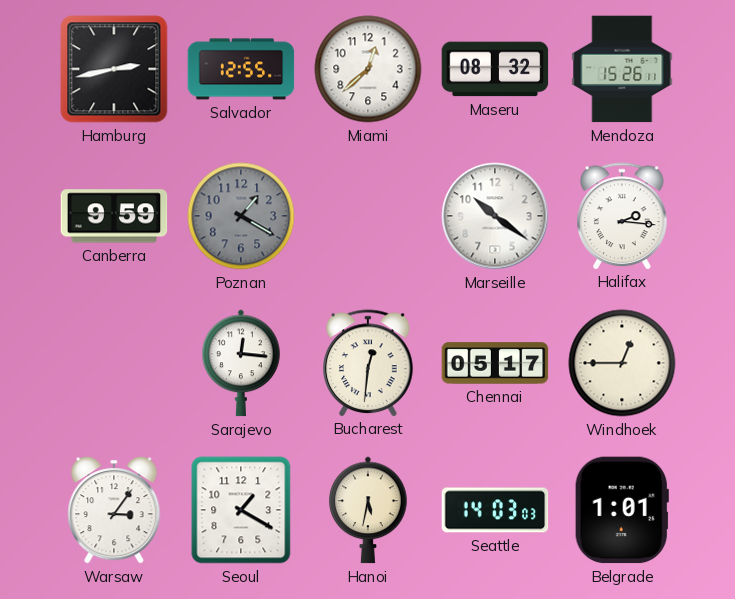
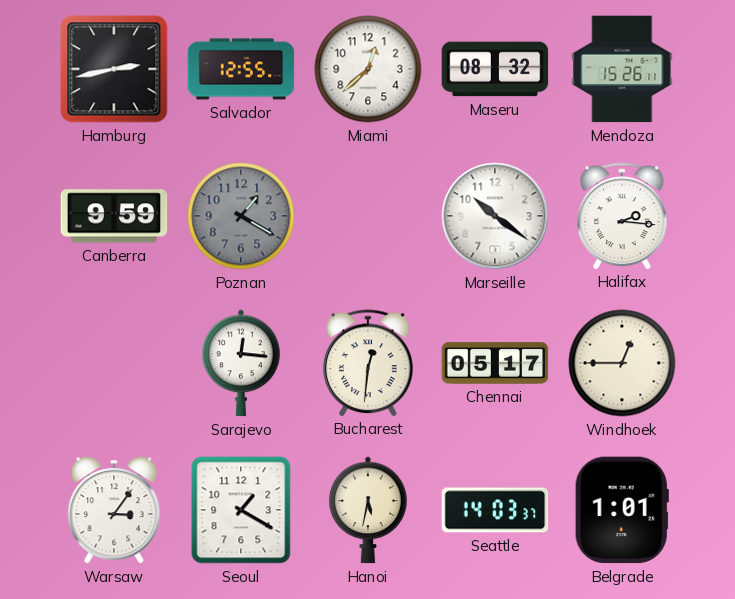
Seattle: 14:03:03 -> 14:03:37 (495, 510)
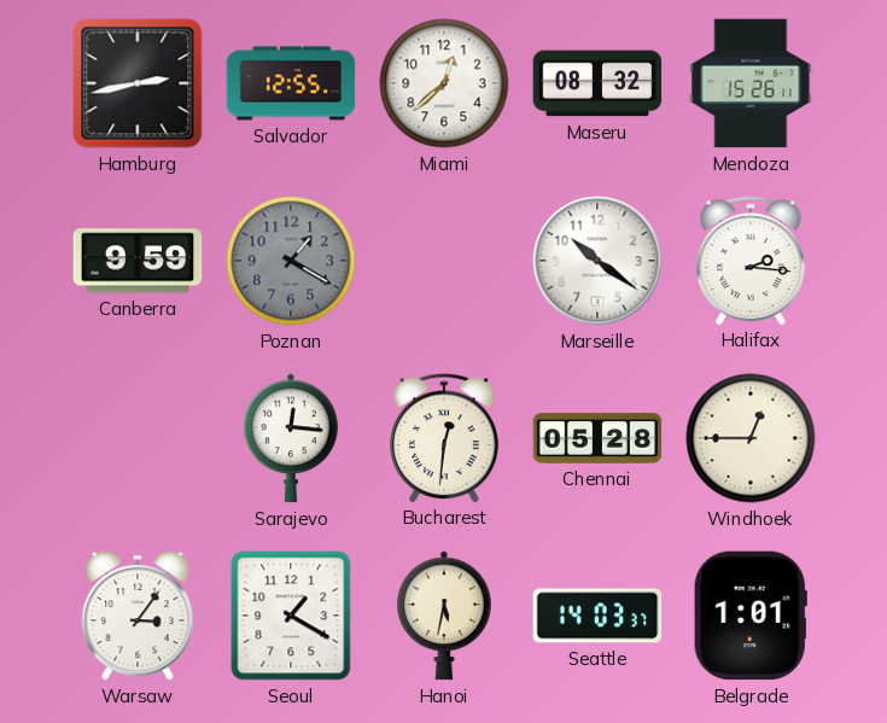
Chennai: 05:17 -> 05:28 (597, 438)
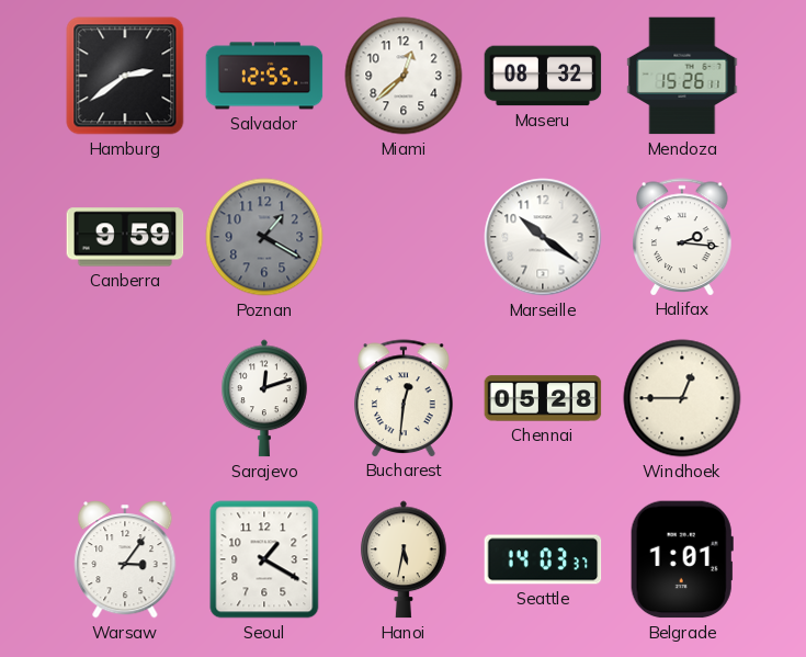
Hamburg: 2:43 -> 2:39 (125, 76)
Sarajevo: 12:16 -> 12:12 (264, 398)
